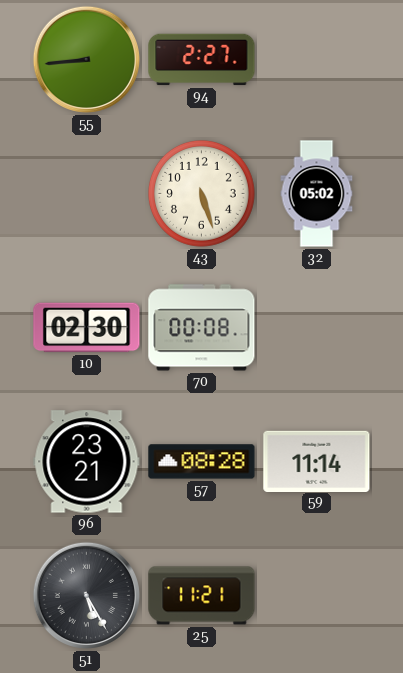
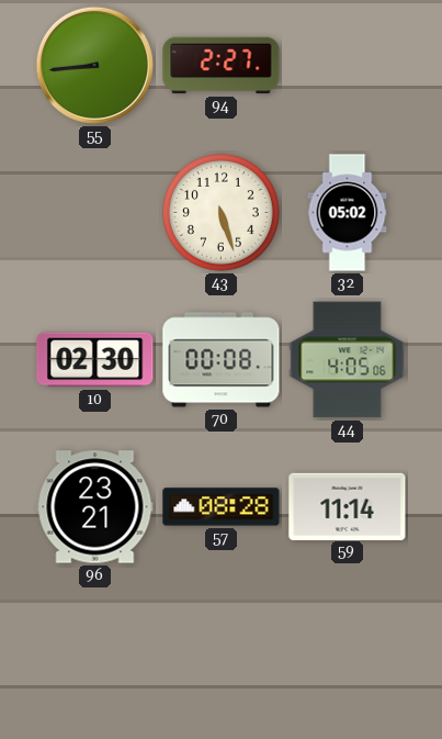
44: none -> 4:05 (348, 360)
51: 5:25 -> none (86, 595)
25: 11:21 -> none (202, 596)
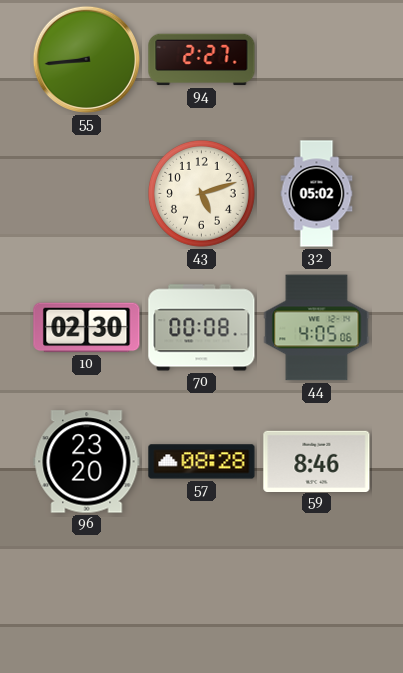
43: 5:27 -> 5:12 (202, 194)
96: 23:21 -> 23:20 (87, 462)
59: 11:14 -> 8:46 (317, 461)
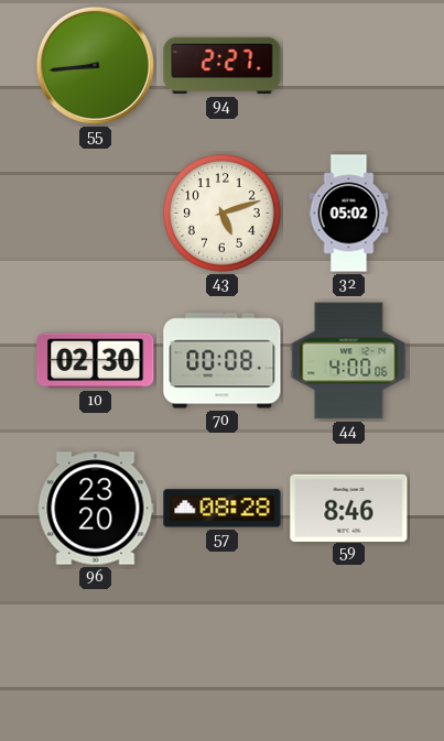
44: 4:05 -> 4:00 (349, 361)
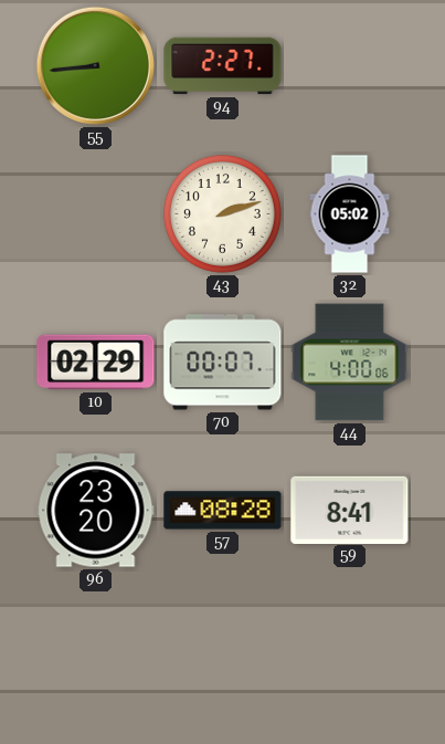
43: 5:12 -> 2:12 (223, 214)
10: 02:30 -> 02:29 (96, 363)
70: 00:08 -> 00:07 (223, 363)
59: 8:46 -> 8:41 (350, 510)
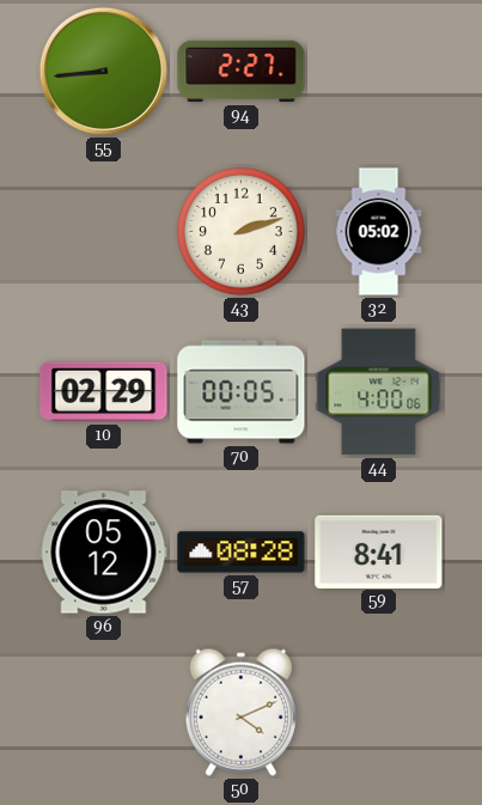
70: 00:07 -> 00:05 (242, 392)
96: 23:20 -> 05:12 (104, 553)
50: none -> 4:11 (240, 712)
